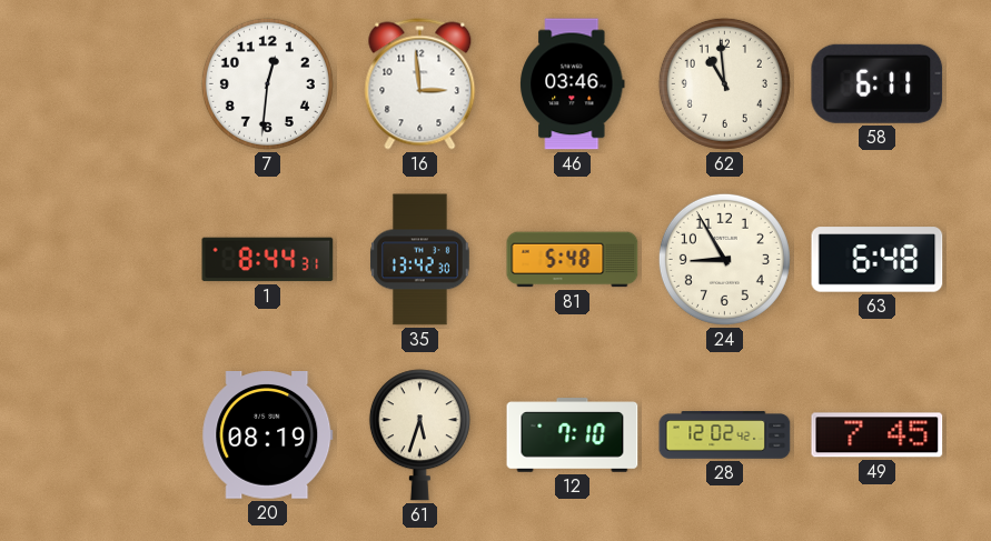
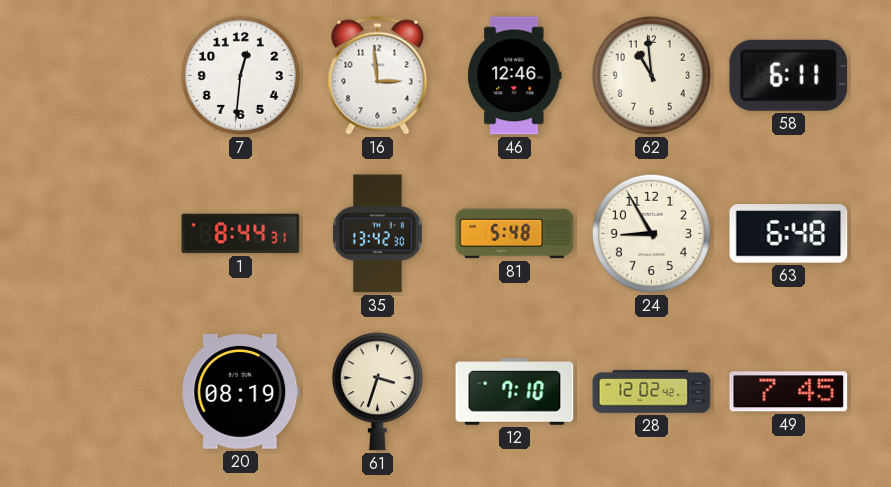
46: 03:46 -> 12:46 (515, 76)
61: 5:33 -> 3:33 (377, 392)
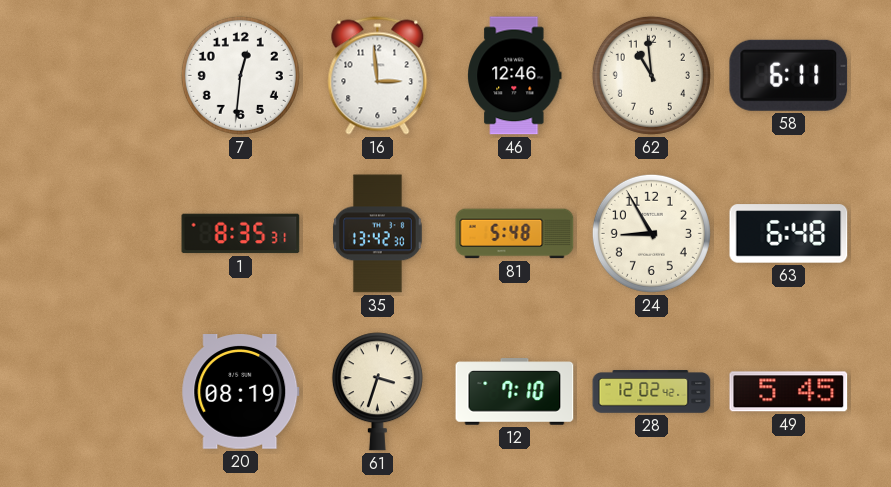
1: 8:44 -> 8:35 (241, 234)
49: 7:45 -> 5:45 (789, 392)
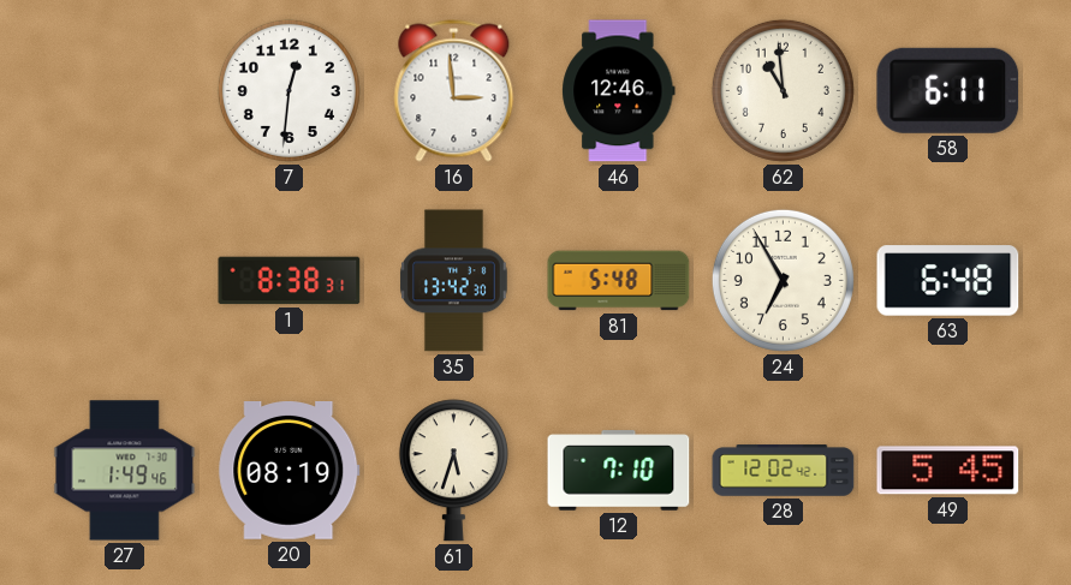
1: 8:35 -> 8:38 (290, 281)
24: 8:55 -> 6:55 (783, 280)
27: none -> 1:49 (125, 471)
61: 3:33 -> 5:33 (453, 471)
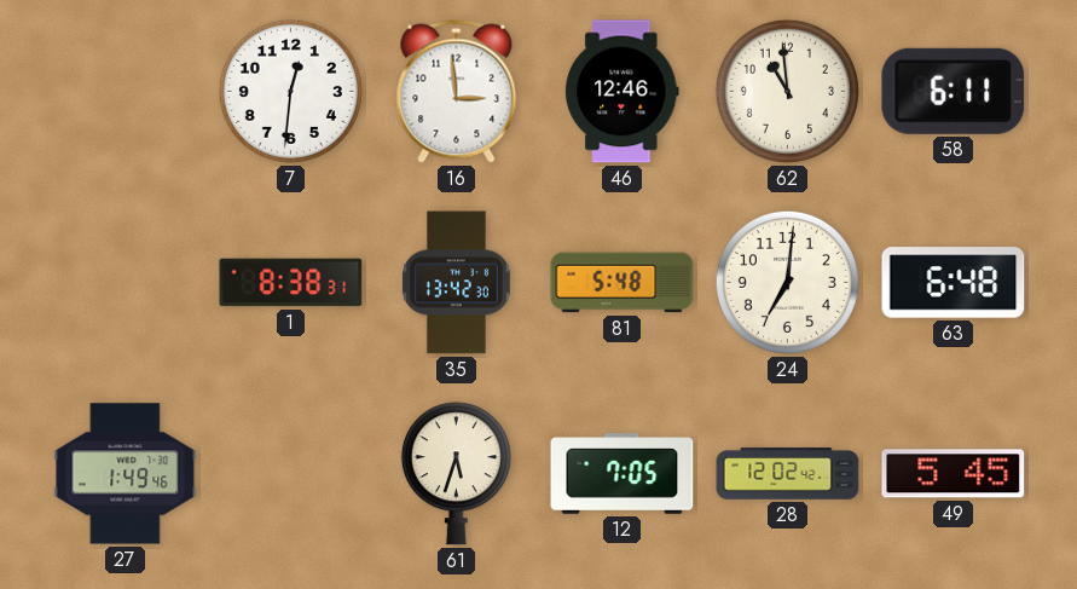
24: 6:55 -> 7:01 (787, 282)
20: 08:19 -> none (290, 471)
12: 7:10 -> 7:05 (623, 474)
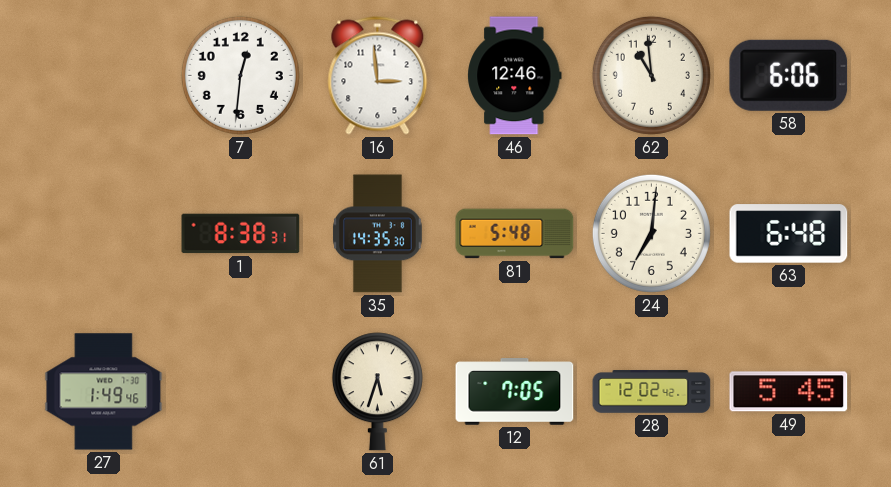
58: 6:11 -> 6:06 (789, 75)
35: 13:42 -> 14:35 (378, 234)
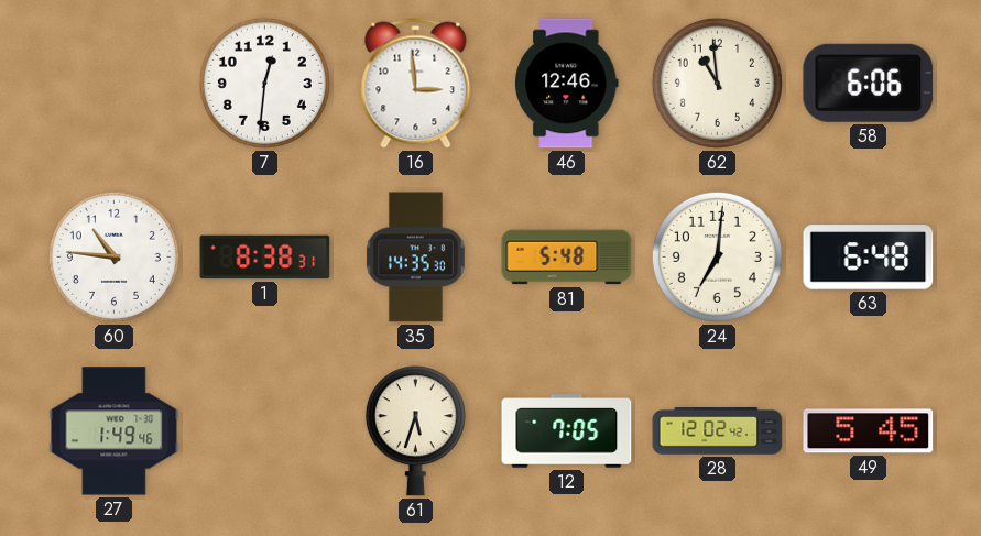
60: none -> 10:46 (113, 256)
